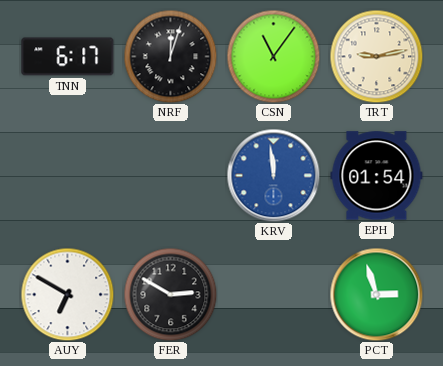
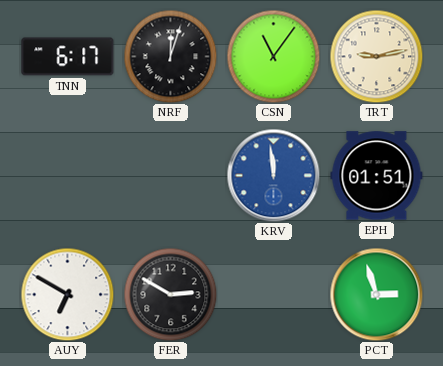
EPH: 01:54 -> 01:51 (377, 176)
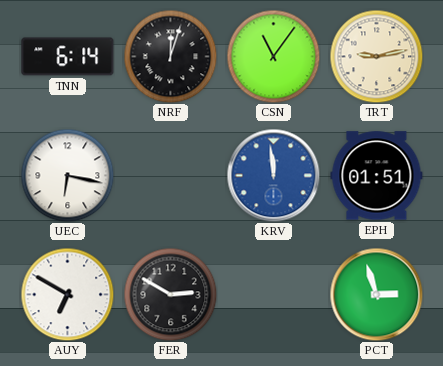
TNN: 6:17 -> 6:14 (68, 57)
UEC: none -> 6:17 (67, 175)
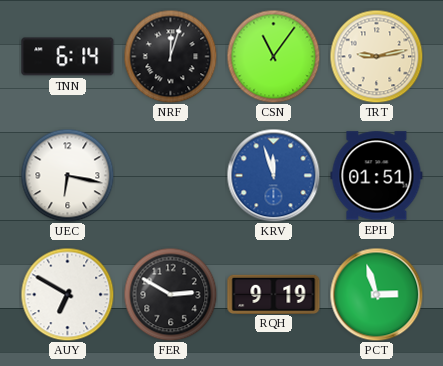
KRV: 11:59 -> 11:57 (273, 175)
RQH: none -> 9:19 (274, 294)
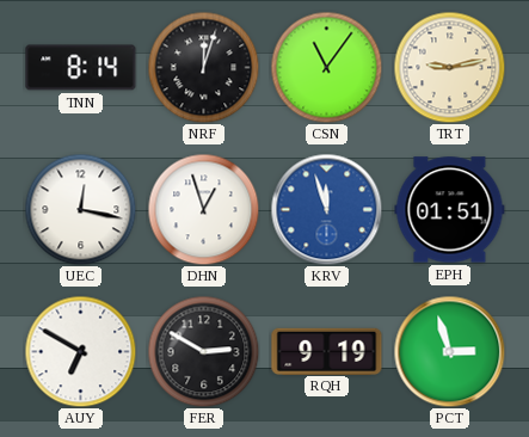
TNN: 6:14 -> 8:14 (81, 68)
UEC: 6:17 -> 12:17 (80, 209)
DHN: none -> 12:57 (203, 209)
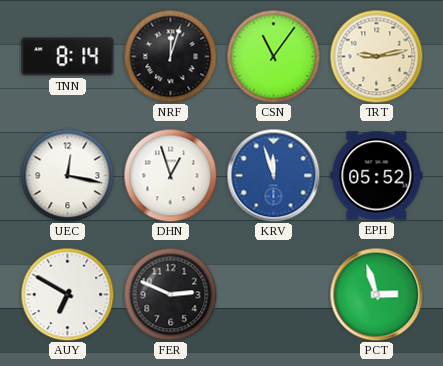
EPH: 01:51 -> 05:52 (377, 176)
FER: 2:50 -> 2:49 (170, 294)
RQH: 9:19 -> none (327, 351)
